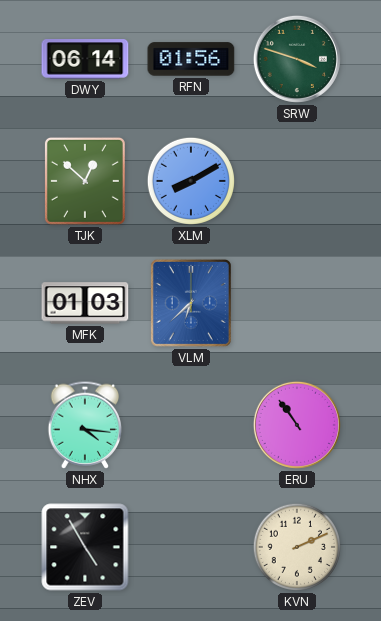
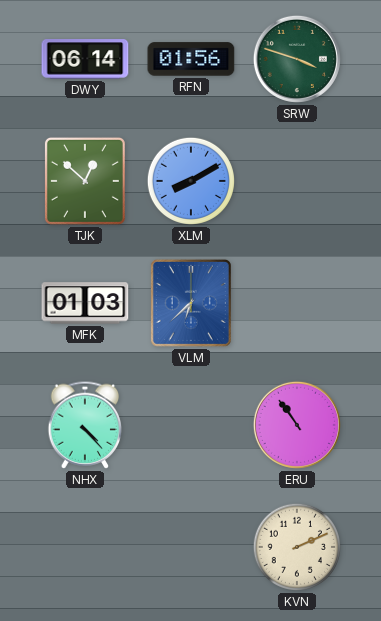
NHX: 4:16 -> 4:23 (85, 425)
ZEV: 4:55 -> none (85, 547)
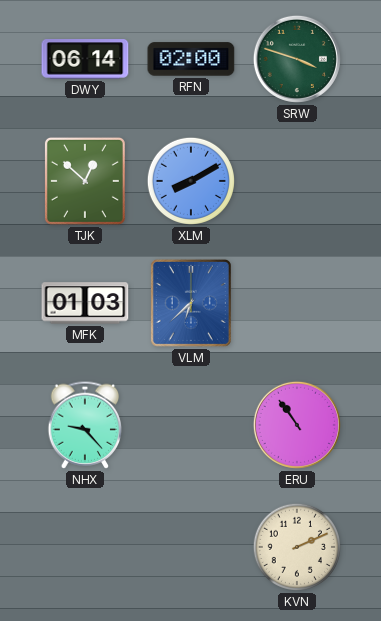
RFN: 01:56 -> 02:00 (191, 59)
NHX: 4:23 -> 9:23 (85, 425)
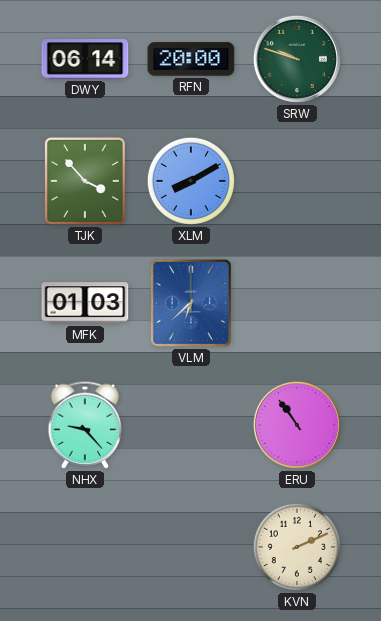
RFN: 02:00 -> 20:00 (191, 59)
SRW: 3:48 -> 9:48 (297, 59)
TJK: 12:52 -> 3:53 (85, 181)
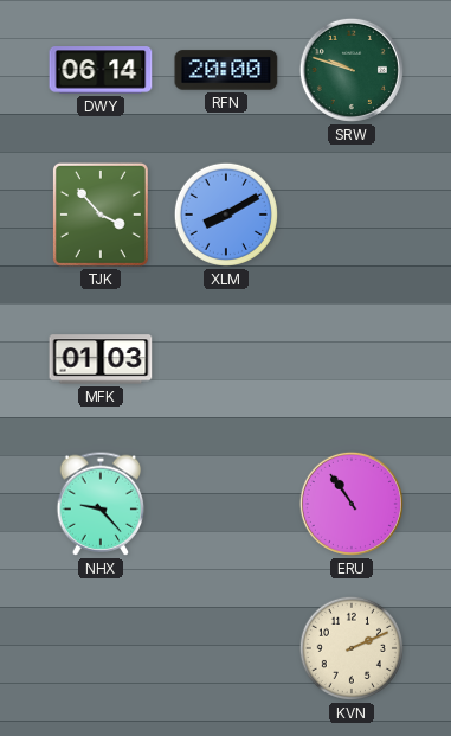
VLM: 6:38 -> none (191, 303)
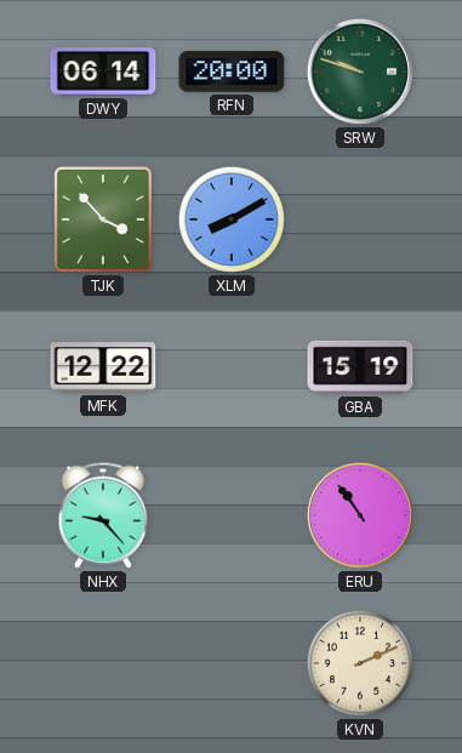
MFK: 01:03 -> 12:22 (103, 367)
GBA: none -> 15:19 (360, 367)
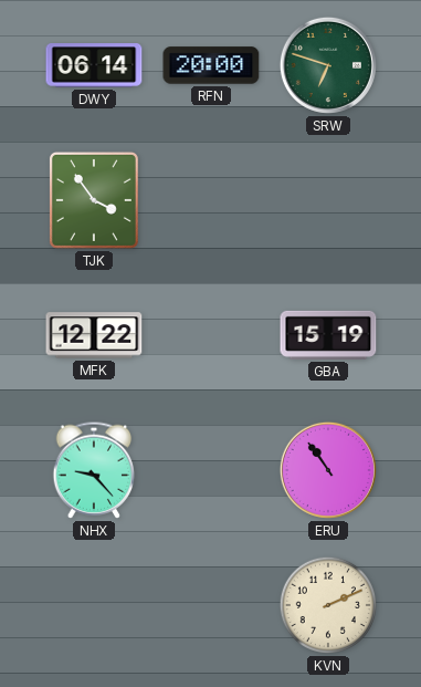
SRW: 9:48 -> 6:48 (328, 65)
TJK: 3:53 -> 3:54 (94, 200)
XLM: 8:10 -> none (232, 219)
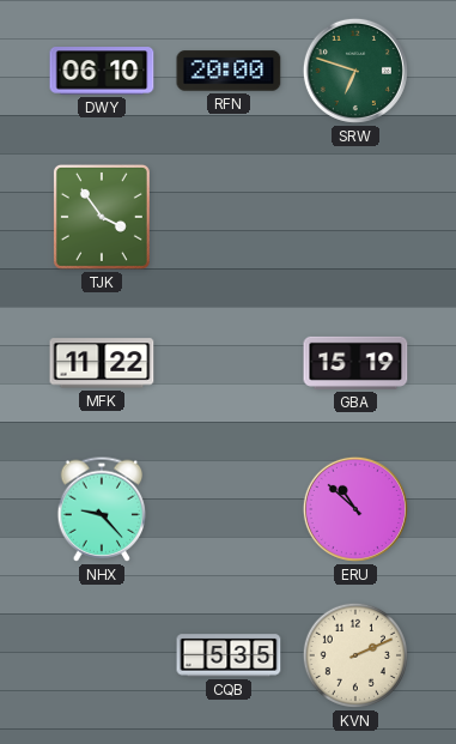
DWY: 06:14 -> 06:10 (102, 71)
MFK: 12:22 -> 11:22 (102, 363)
ERU: 10:54 -> 10:52 (355, 509)
CQB: none -> 5:35 (229, 655)
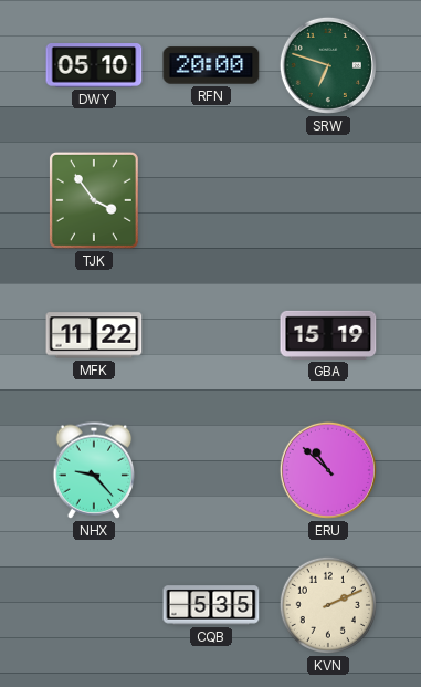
DWY: 06:10 -> 05:10 (94, 65)
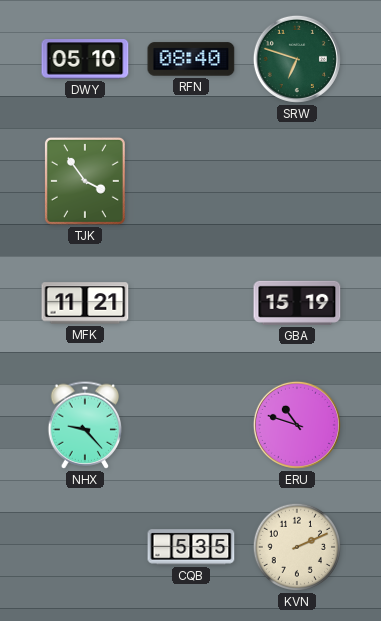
RFN: 20:00 -> 08:40 (191, 59)
MFK: 11:22 -> 11:21 (85, 303)
ERU: 10:52 -> 10:48 (297, 425)
